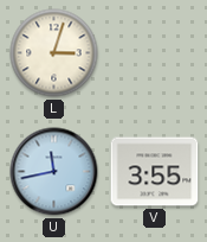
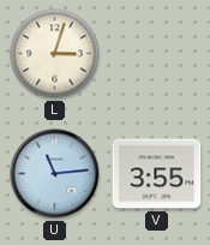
U: 11:43 -> 11:14 (55, 174)
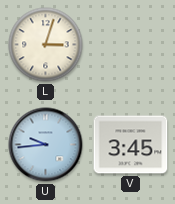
U: 11:14 -> 9:44 (46, 145)
V: 3:55 -> 3:45 (131, 145)
